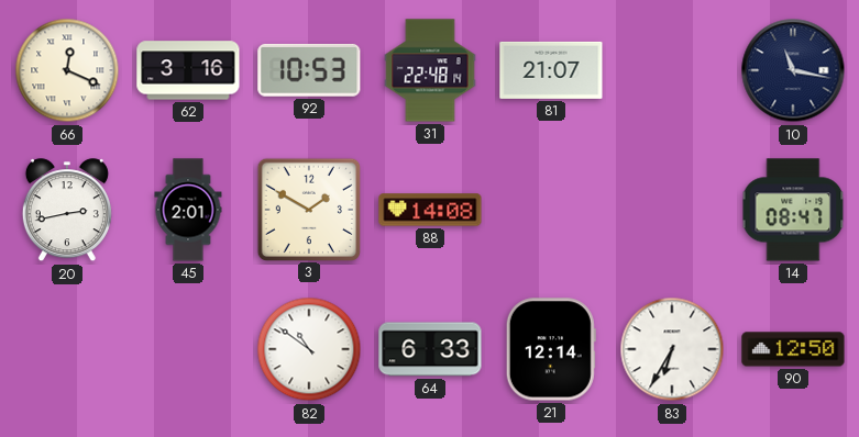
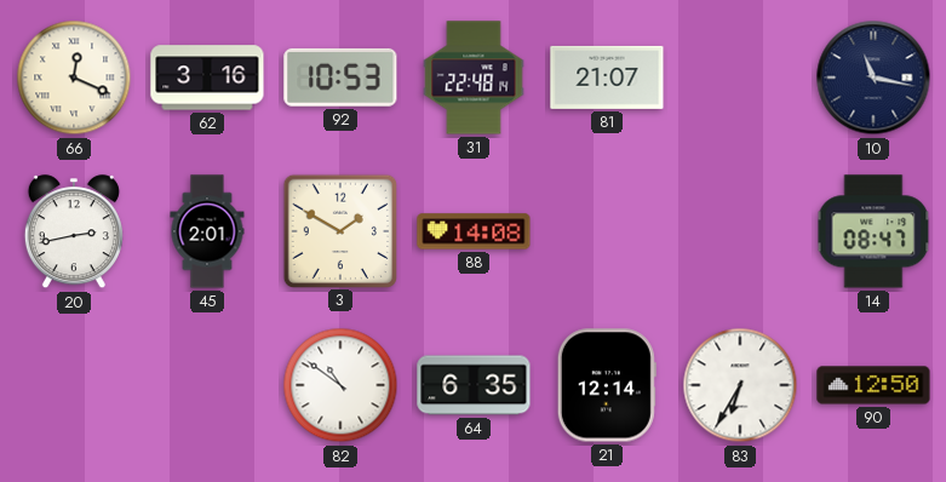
64: 6:33 -> 6:35 (474, 385)
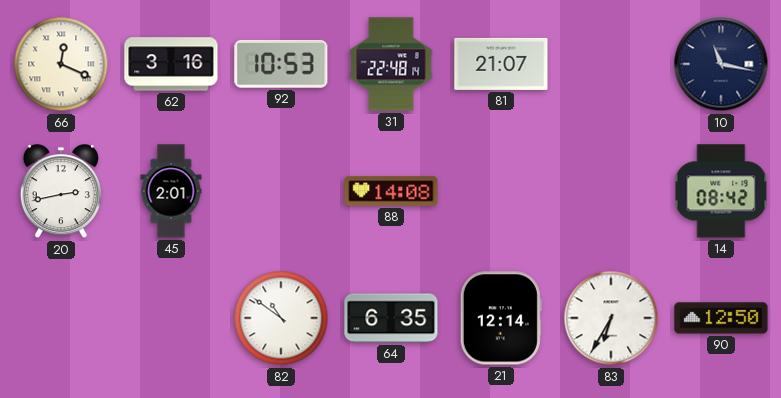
3: 1:50 -> none (339, 230)
14: 08:47 -> 08:42 (721, 191)
